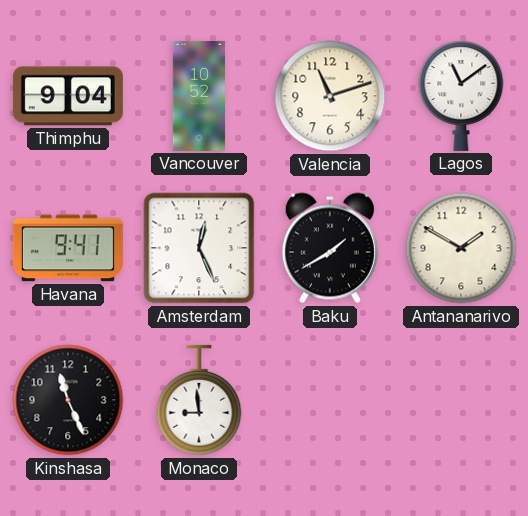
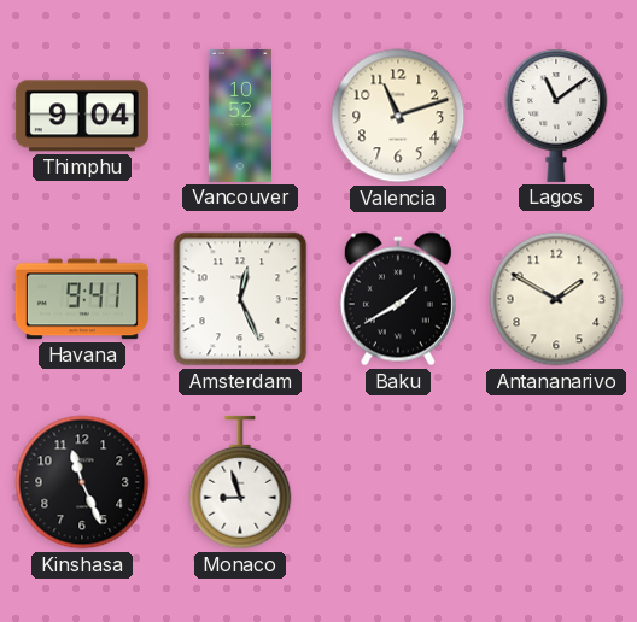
Monaco: 8:59 -> 8:57 (240, 482)
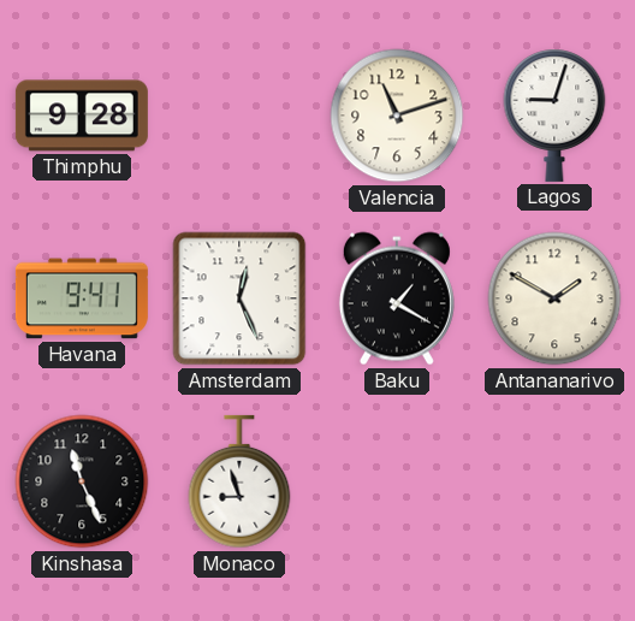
Thimphu: 9:04 -> 9:28 (82, 116)
Vancouver: 10:52 -> none (240, 116)
Lagos: 11:09 -> 9:03 (554, 116)
Baku: 1:40 -> 1:20 (397, 298)
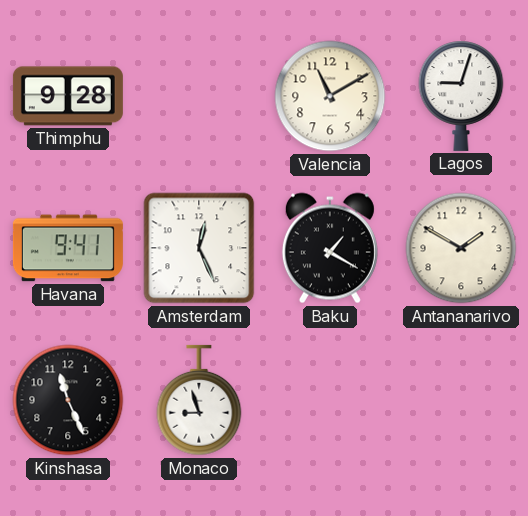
Valencia: 11:12 -> 11:10 (330, 96)
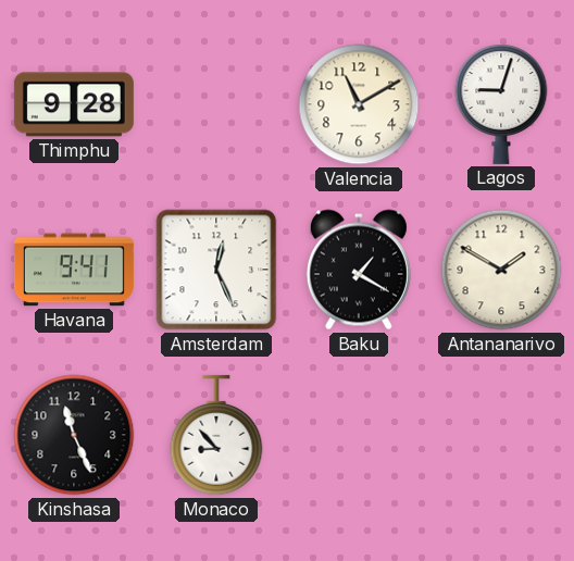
Monaco: 8:57 -> 8:53 (216, 435)
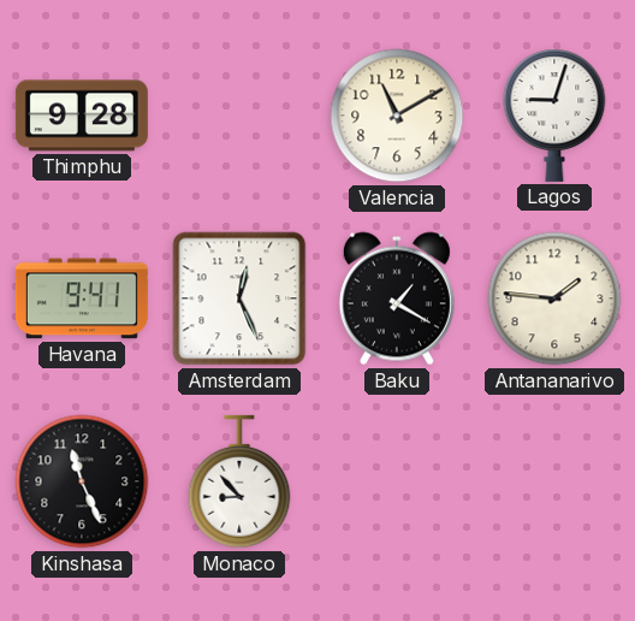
Antananarivo: 1:50 -> 1:46 (554, 298)
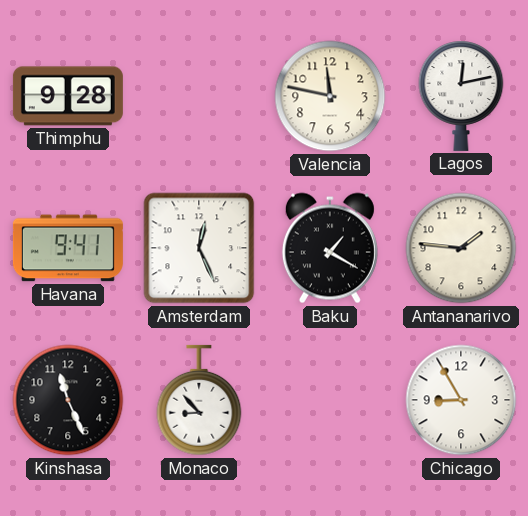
Valencia: 11:10 -> 11:47 (330, 96)
Lagos: 9:03 -> 12:13 (461, 96)
Chicago: none -> 8:55 (461, 400)
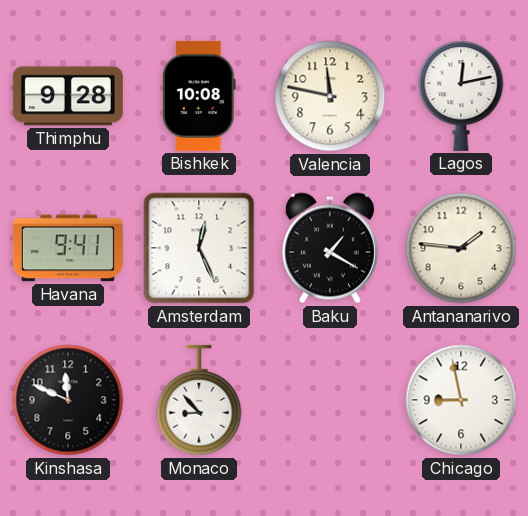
Bishkek: none -> 10:08 (199, 96)
Kinshasa: 11:26 -> 11:49 (68, 400)
Chicago: 8:55 -> 8:58 (461, 400)
